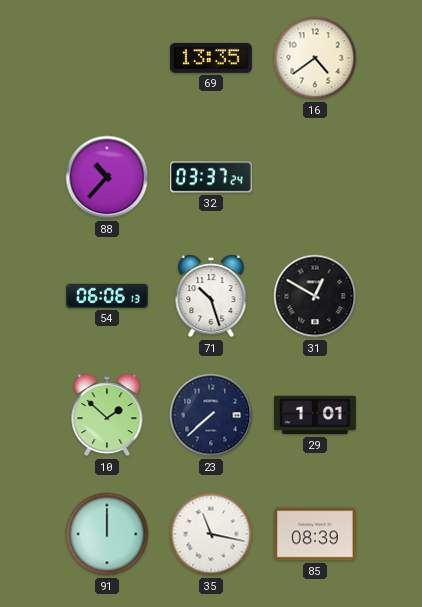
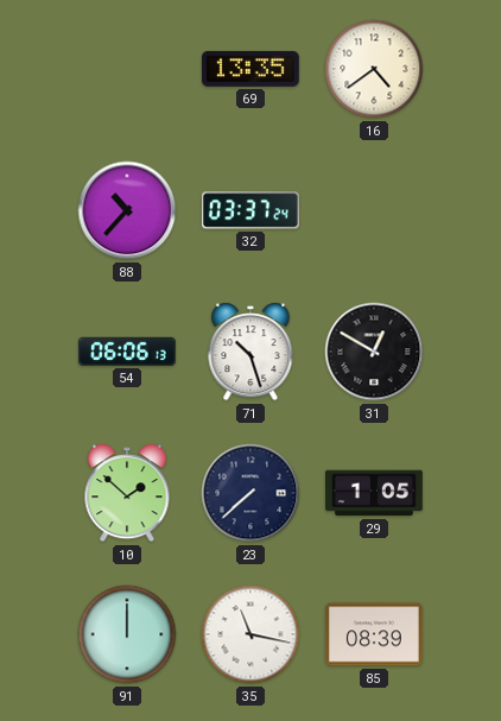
29: 1:01 -> 1:05 (375, 493)
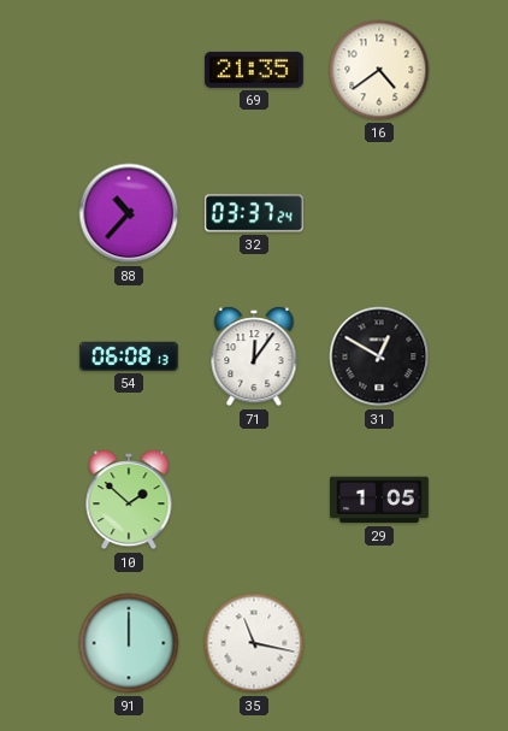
69: 13:35 -> 21:35 (254, 70)
54: 06:06 -> 06:08 (129, 356)
71: 10:27 -> 12:06 (254, 356)
23: 7:38 -> none (251, 493)
85: 08:39 -> none (374, 634)
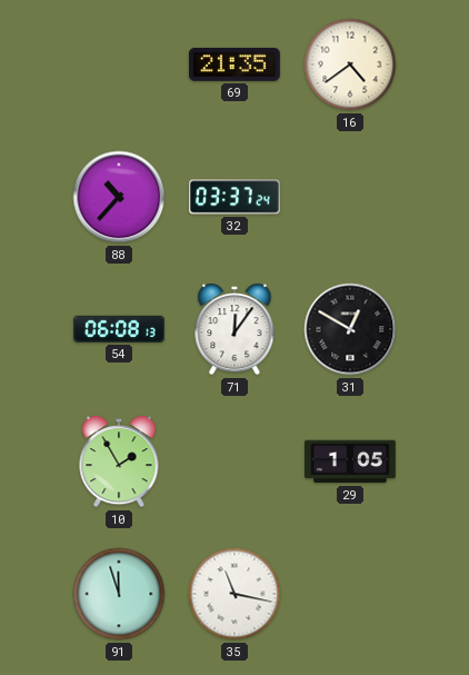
10: 1:52 -> 1:55 (119, 461)
91: 12:00 -> 11:57 (119, 594)
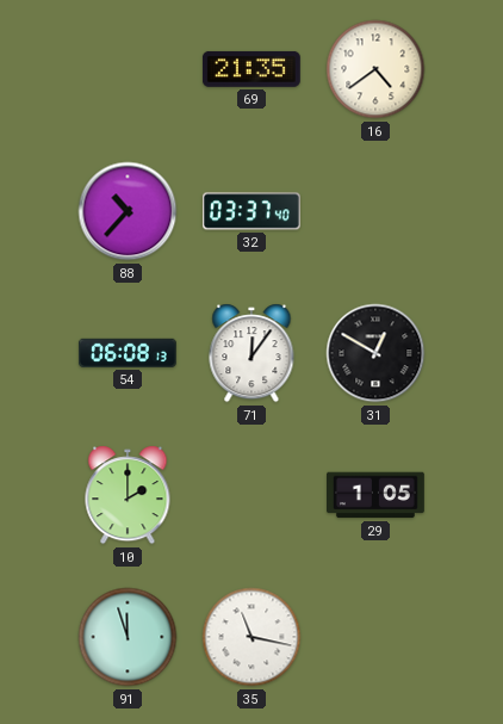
32: 03:37:24 -> 03:37:40 (251, 211)
10: 1:55 -> 2:00 (128, 495)
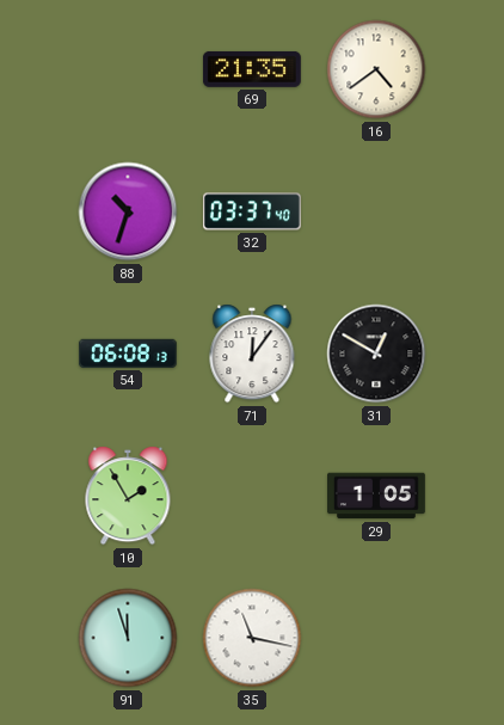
88: 10:37 -> 10:33 (128, 211)
10: 2:00 -> 1:55 (128, 496)
